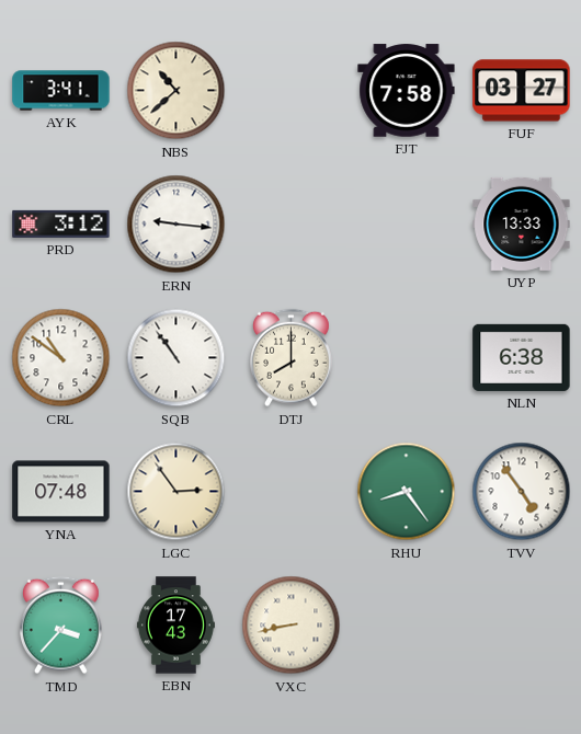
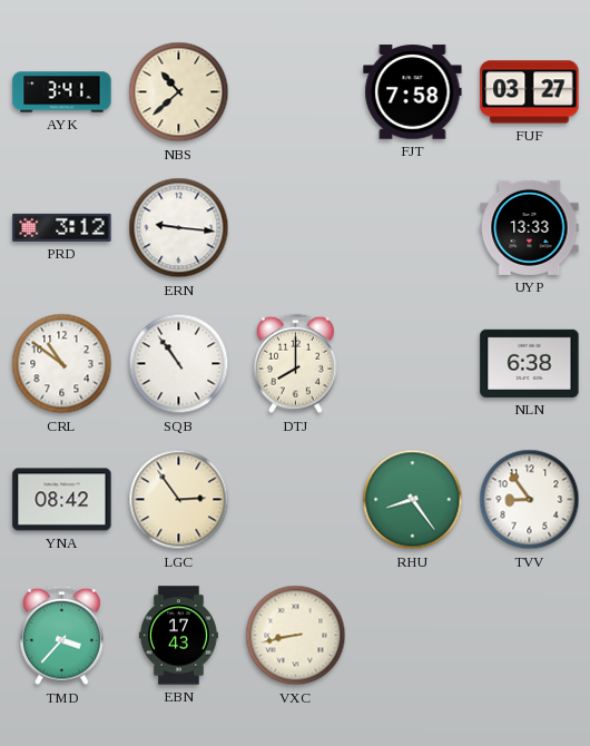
YNA: 07:48 -> 08:42 (62, 500)
TVV: 4:54 -> 8:54 (530, 500)
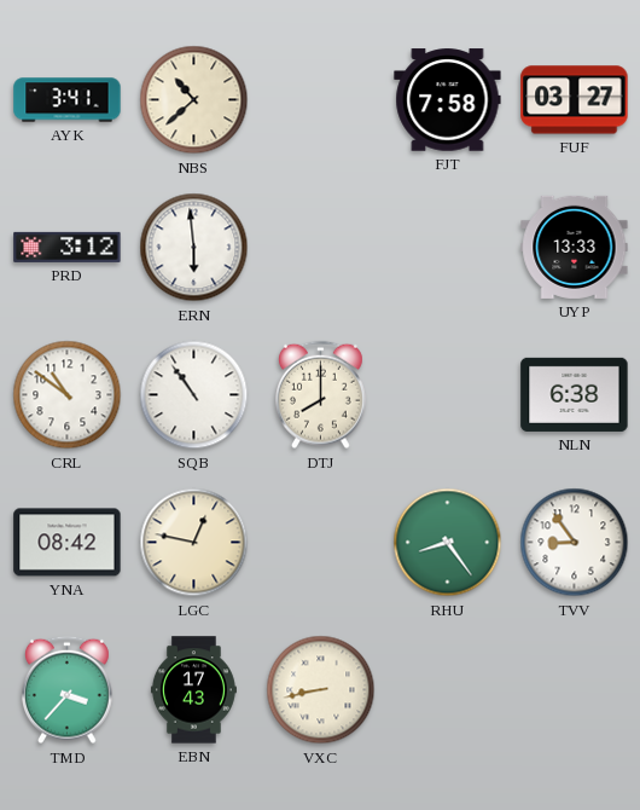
ERN: 9:16 -> 5:59 (194, 248)
LGC: 2:54 -> 12:47 (194, 543)
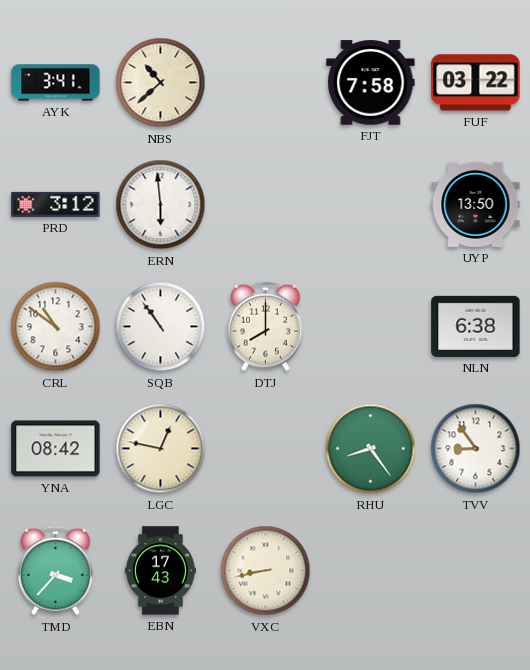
FUF: 03:27 -> 03:22 (476, 83)
UYP: 13:33 -> 13:50 (476, 204)
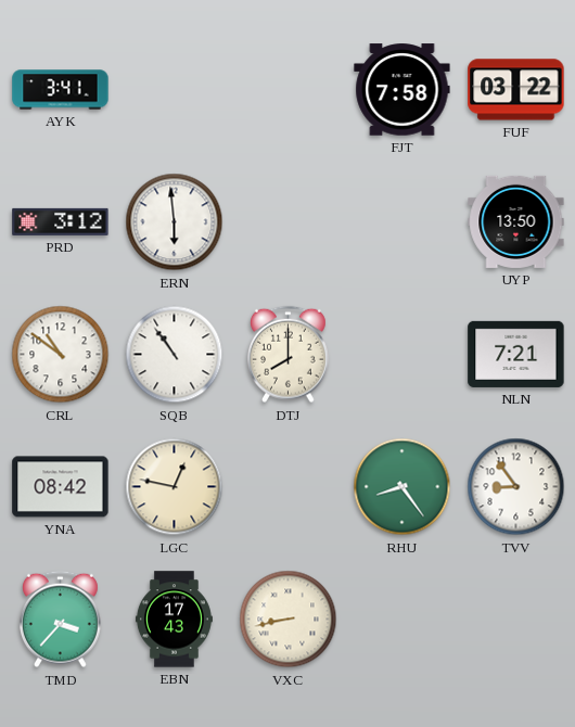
NBS: 10:38 -> none (161, 83)
NLN: 6:38 -> 7:21 (516, 354)
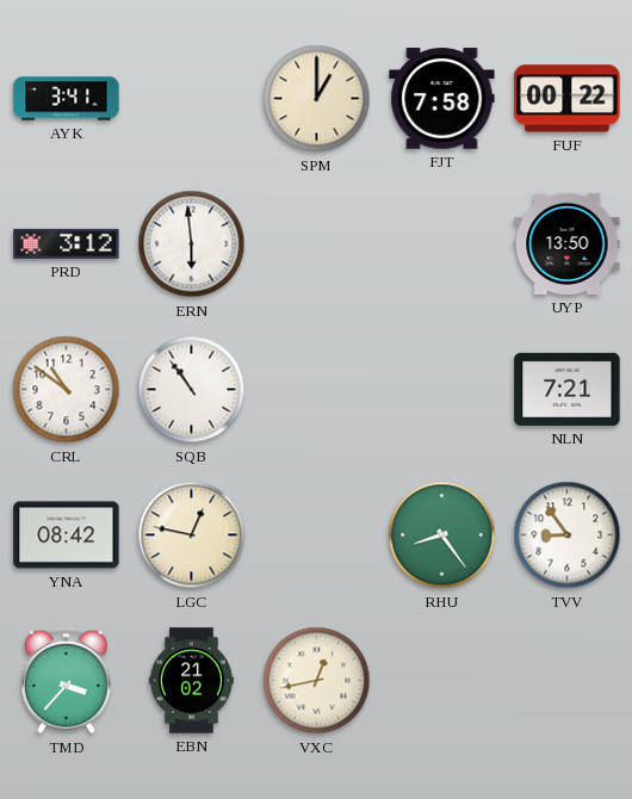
SPM: none -> 1:00 (317, 99)
FUF: 03:22 -> 00:22 (568, 99)
DTJ: 8:00 -> none (289, 355)
EBN: 17:43 -> 21:02 (191, 681)
VXC: 8:43 -> 12:43 (317, 681)
